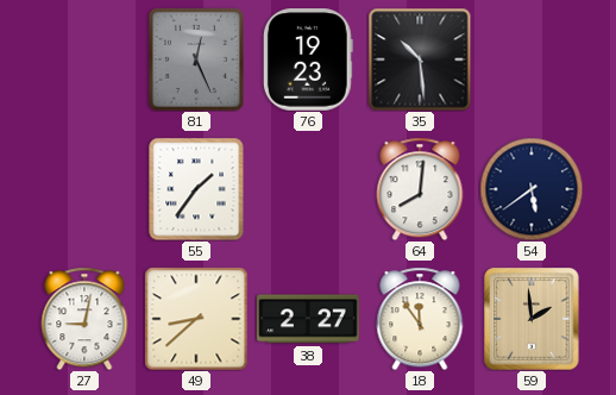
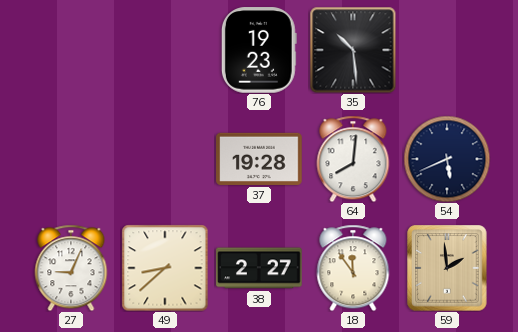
81: 12:26 -> none (196, 59)
55: 1:36 -> none (196, 189)
37: none -> 19:28 (259, 159)
54: 5:39 -> 5:41 (447, 159)
27: 9:02 -> 9:04 (71, 268)
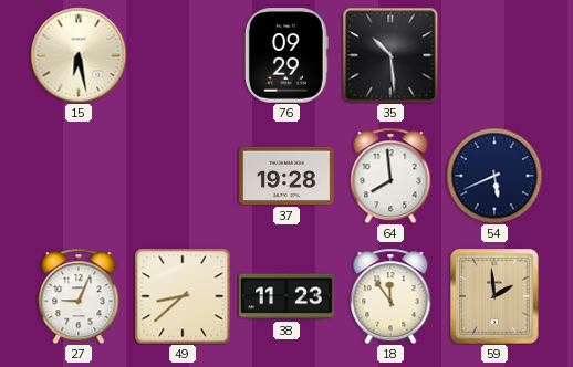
15: none -> 6:28 (79, 55)
76: 19:23 -> 09:29 (286, 55)
64: 8:01 -> 7:59 (390, 176)
38: 2:27 -> 11:23 (286, 296)
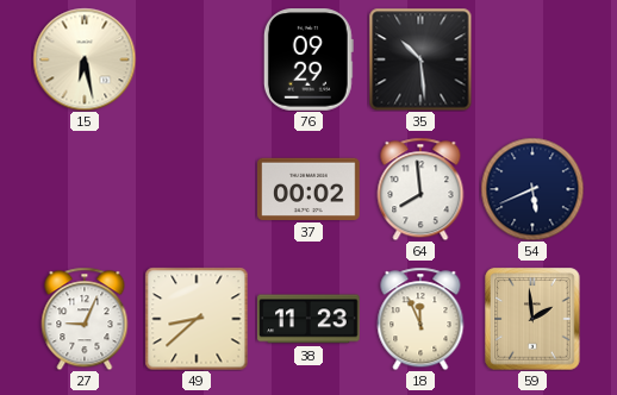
37: 19:28 -> 00:02 (308, 189)
18: 11:54 -> 11:56 (420, 319)
